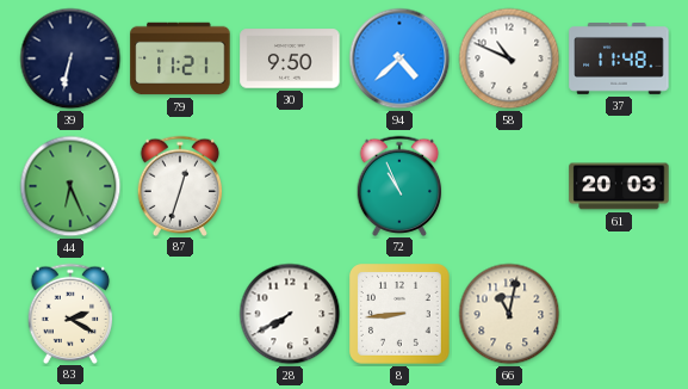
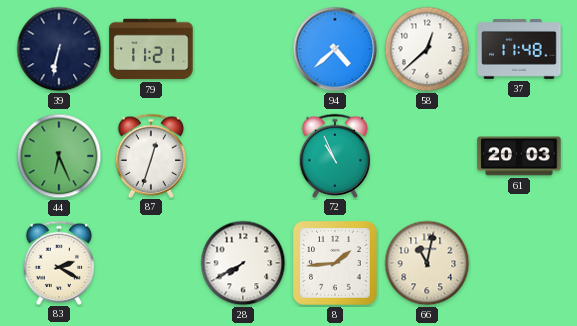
30: 9:50 -> none (290, 58)
58: 10:49 -> 12:38 (427, 49)
8: 8:44 -> 1:44 (336, 264)
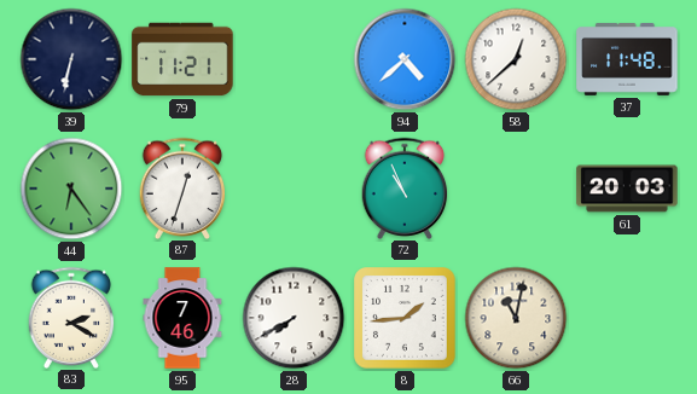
44: 6:26 -> 6:24 (71, 189)
95: none -> 7:46 (182, 318)
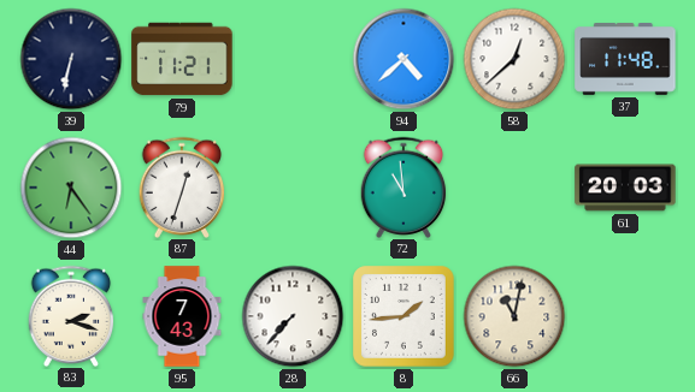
72: 10:56 -> 10:59 (404, 186)
83: 2:20 -> 2:18 (71, 315)
95: 7:46 -> 7:43 (182, 316)
28: 7:40 -> 7:37 (293, 316)
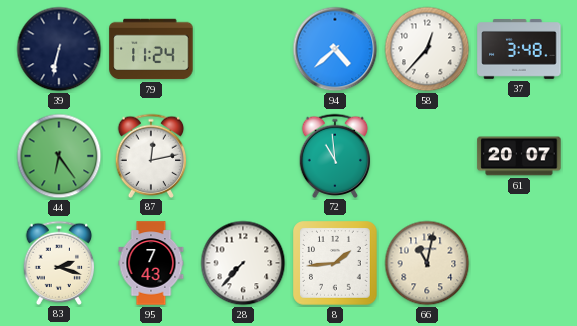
79: 11:21 -> 11:24 (151, 49)
58: 12:38 -> 12:37 (427, 49)
37: 11:48 -> 3:48 (519, 50)
87: 12:33 -> 12:13 (151, 155)
61: 20:03 -> 20:07 (519, 156)
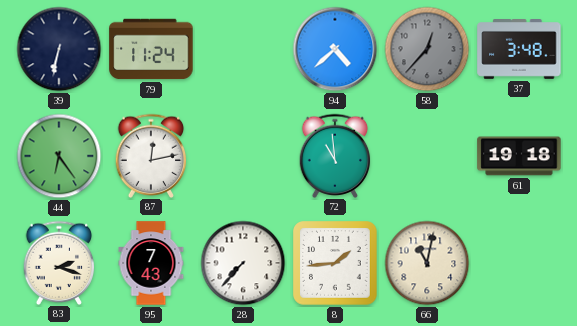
58 dial: white -> grey (427, 49)
61: 20:07 -> 19:18 (519, 156)
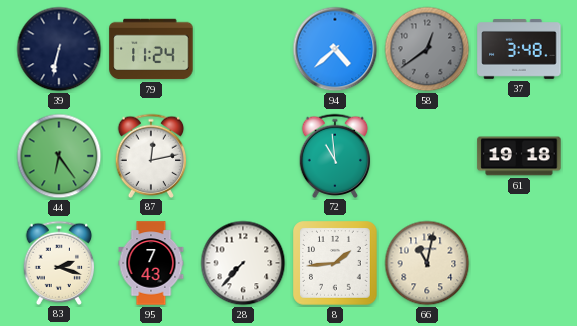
58: 12:37 -> 12:39 (427, 49)
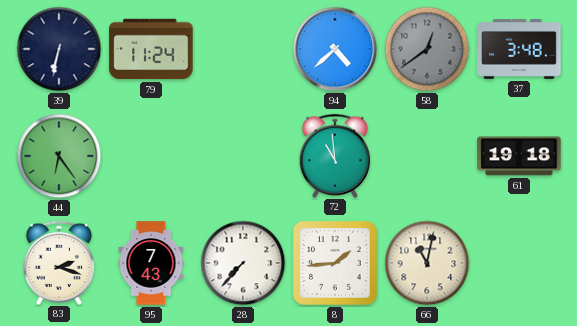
87: 12:13 -> none (151, 155)
